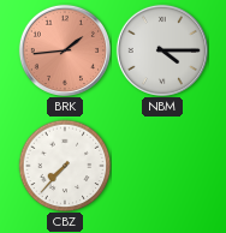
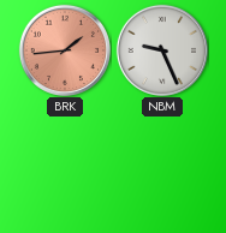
NBM: 4:15 -> 9:26 (162, 50)
CBZ: 7:37 -> none (65, 166)
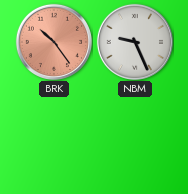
BRK: 1:44 -> 10:24 (54, 42)
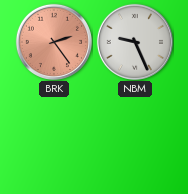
BRK: 10:24 -> 2:24 (54, 42)
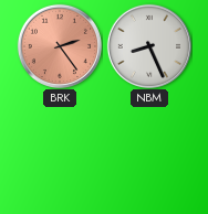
NBM: 9:26 -> 8:26 (149, 46)
